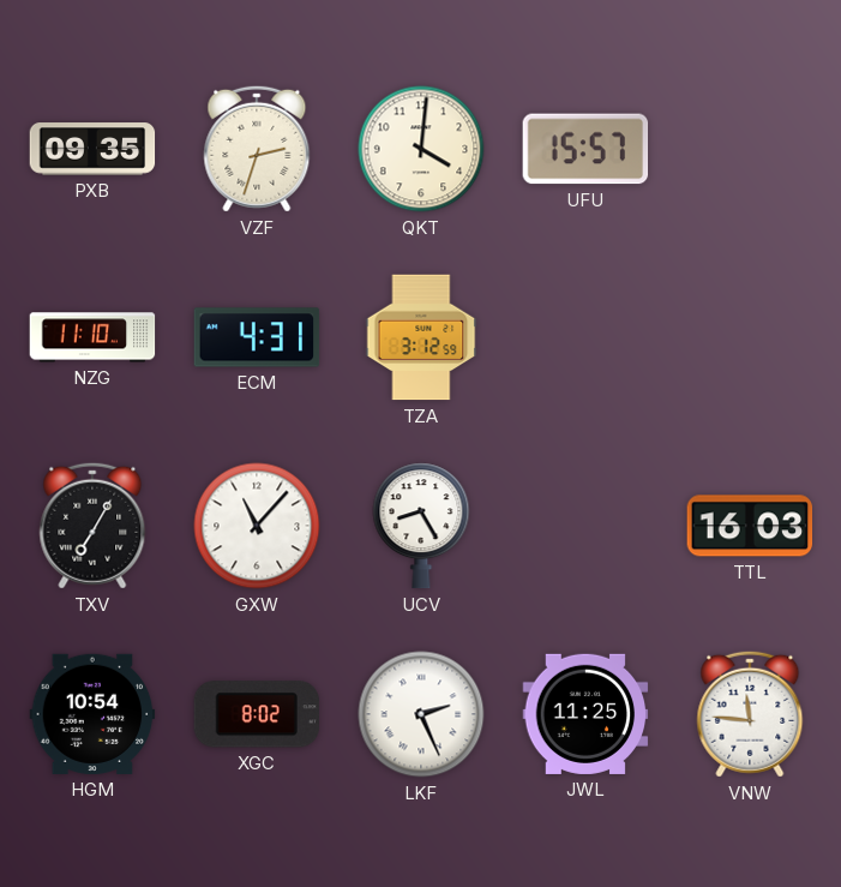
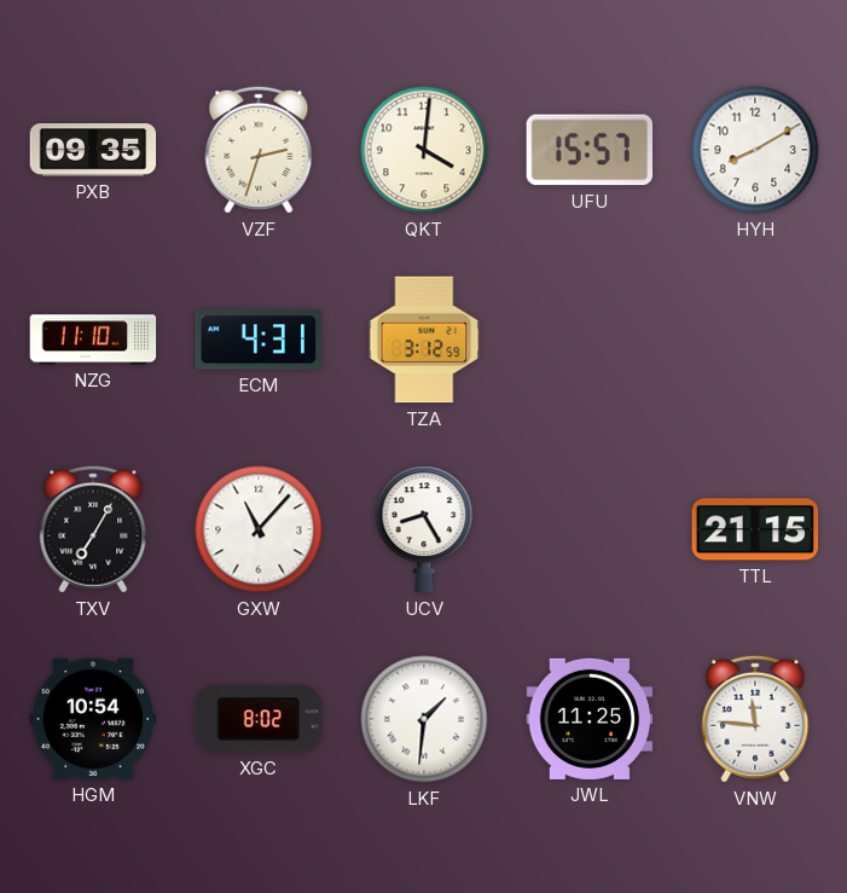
HYH: none -> 8:10 (755, 150)
TTL: 16:03 -> 21:15 (755, 529)
LKF: 2:26 -> 1:31 (424, 719)
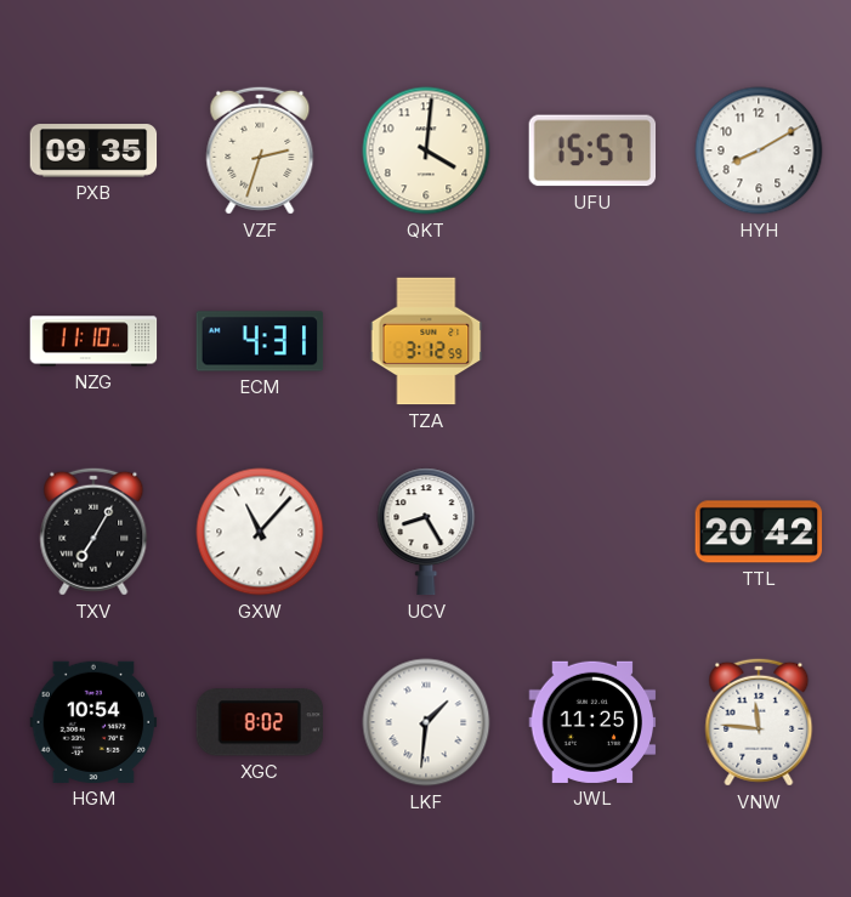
TTL: 21:15 -> 20:42 (759, 532)
